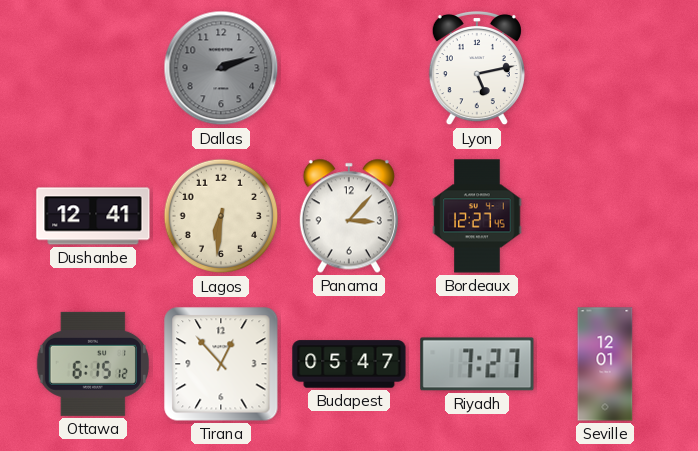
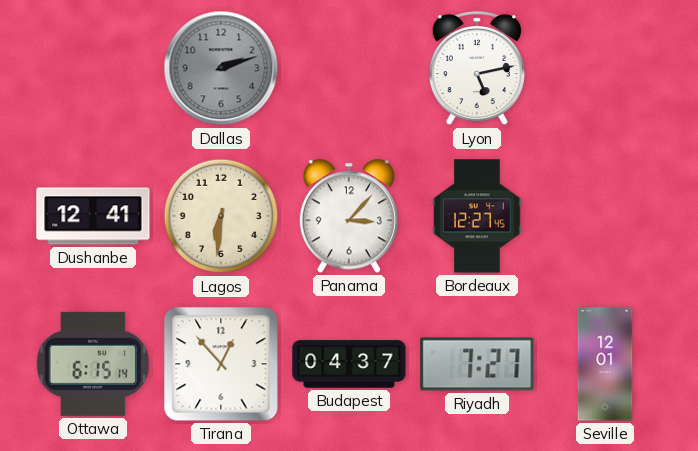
Ottawa: 6:15:12 -> 6:15:14 (93, 364)
Budapest: 05:47 -> 04:37 (349, 364)
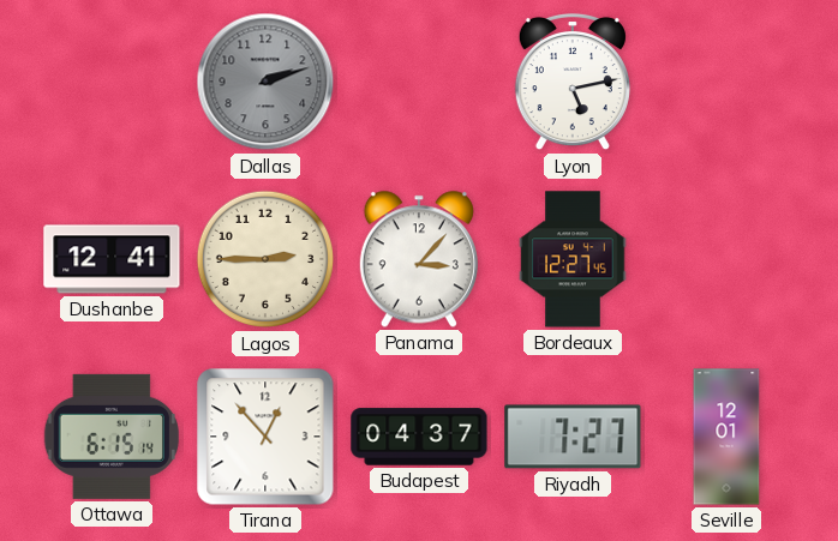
Lagos: 6:31 -> 2:45 (265, 259)
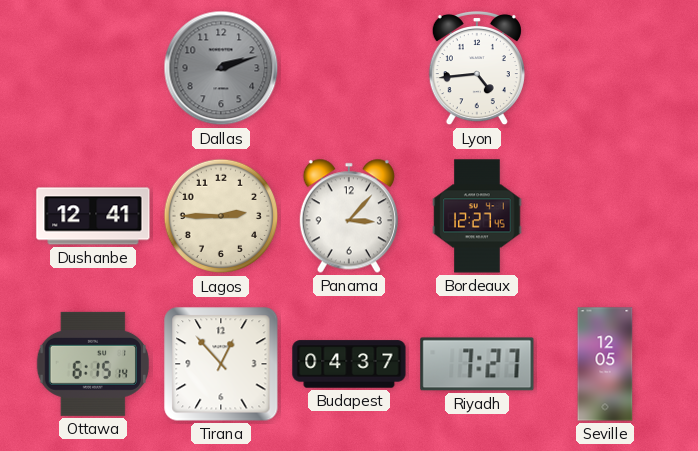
Lyon: 5:13 -> 4:44 (477, 68)
Seville: 12:01 -> 12:05 (605, 364)
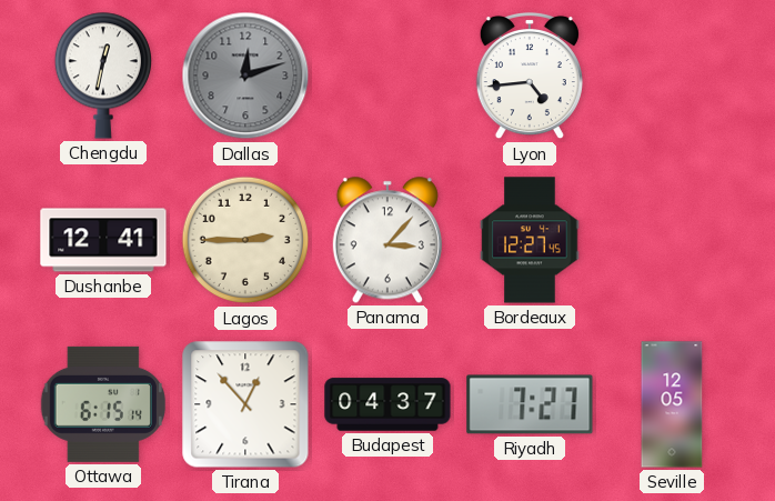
Chengdu: none -> 12:32 (102, 76)
Dallas: 2:12 -> 12:12 (245, 76)
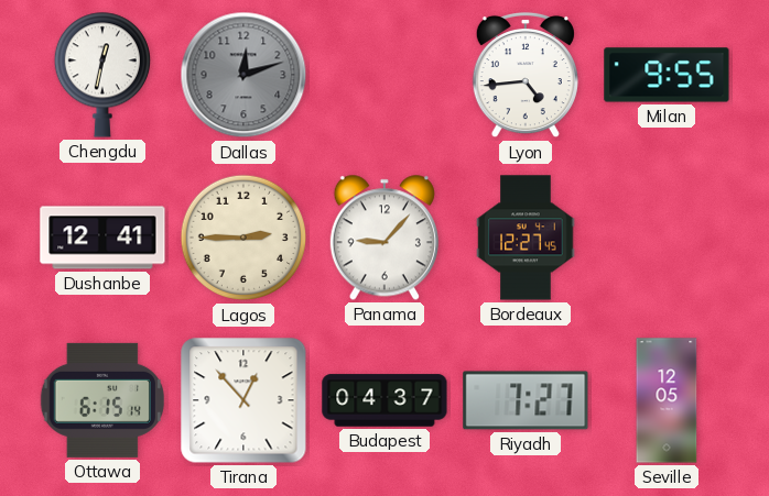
Milan: none -> 9:55 (667, 75)
Panama: 3:07 -> 9:07 (384, 238)
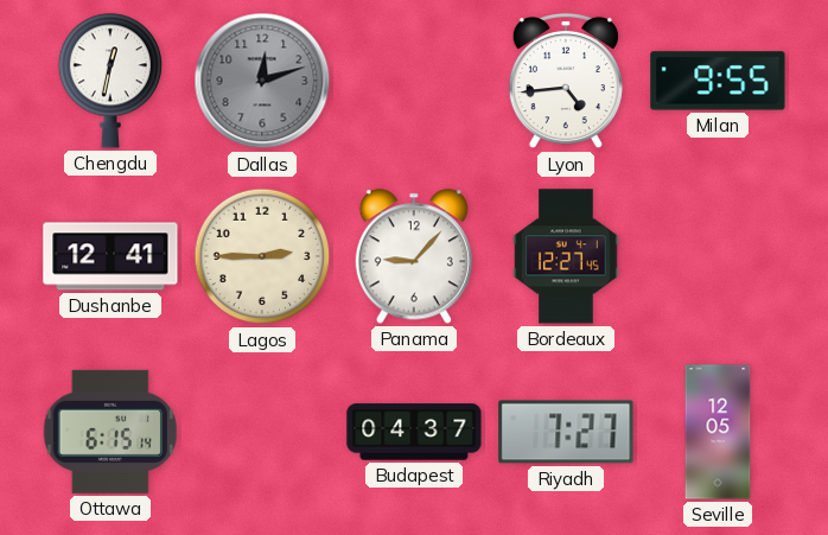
Tirana: 12:53 -> none (243, 400)
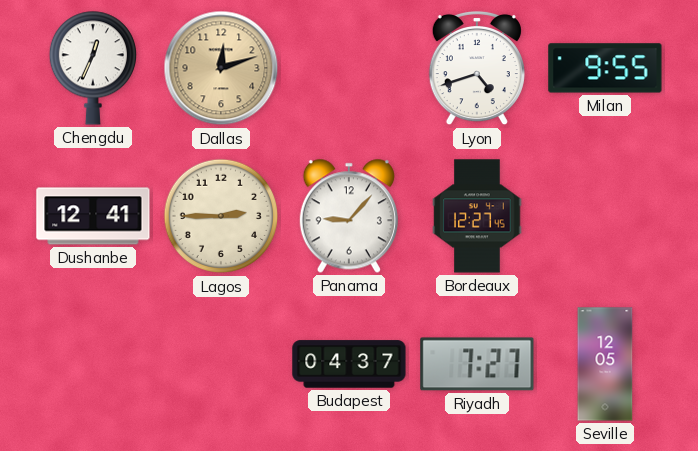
Chengdu: 12:32 -> 12:34 (92, 68)
Dallas dial: grey -> champagne (221, 68)
Lyon: 4:44 -> 4:42 (477, 68)
Ottawa: 6:15 -> none (110, 432)
